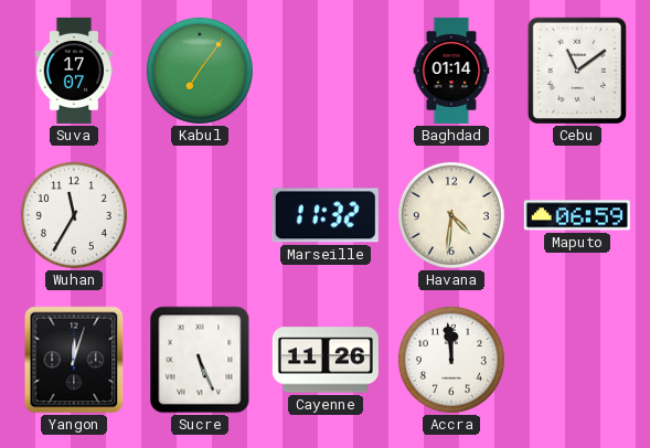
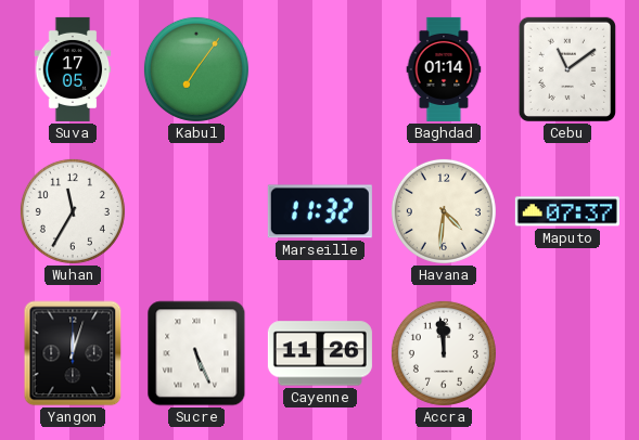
Suva: 17:07 -> 17:05 (73, 69)
Maputo: 06:59 -> 07:37 (567, 211)
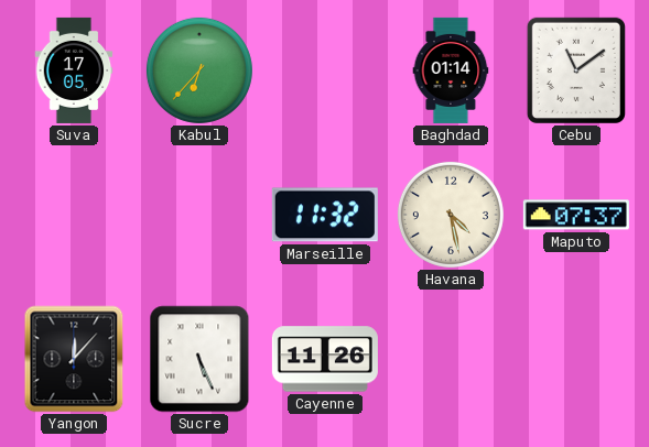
Kabul: 7:06 -> 6:37 (199, 70)
Wuhan: 11:35 -> none (73, 211)
Havana: 4:31 -> 4:28 (451, 215)
Yangon: 12:03 -> 12:07 (74, 359)
Accra: 11:59 -> none (444, 353)
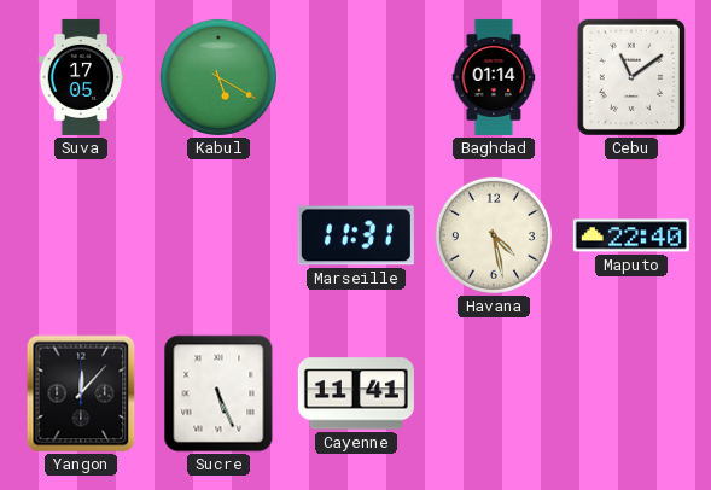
Kabul: 6:37 -> 5:20 (218, 77)
Marseille: 11:32 -> 11:31 (356, 235)
Maputo: 07:37 -> 22:40 (631, 235)
Cayenne: 11:26 -> 11:41 (356, 393)
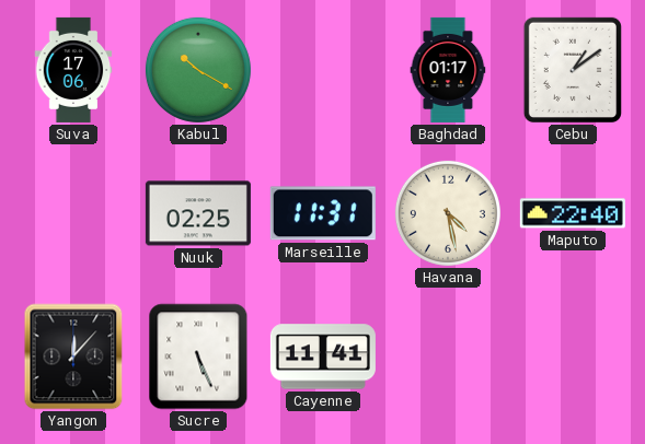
Suva: 17:05 -> 17:06 (73, 70)
Kabul: 5:20 -> 10:20 (198, 70)
Baghdad: 01:14 -> 01:17 (448, 70)
Cebu: 11:09 -> 1:09 (573, 70)
Nuuk: none -> 02:25 (198, 213)
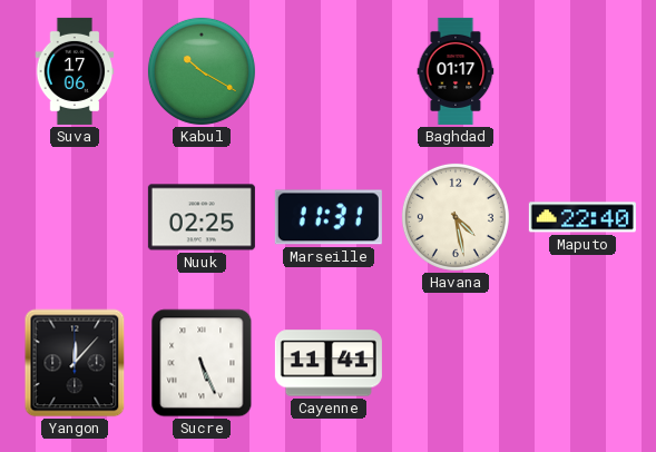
Cebu: 1:09 -> none (573, 70)
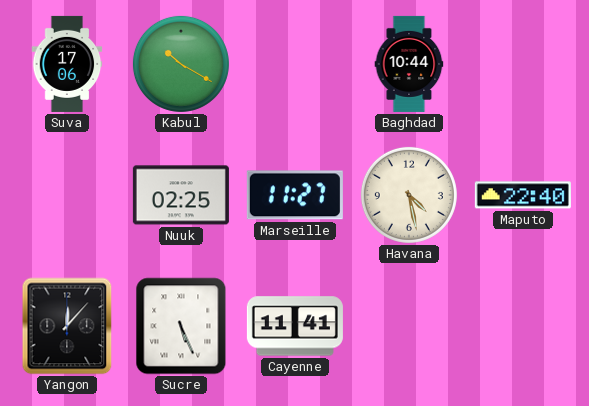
Baghdad: 01:17 -> 10:44 (409, 64)
Marseille: 11:31 -> 11:27 (295, 195)
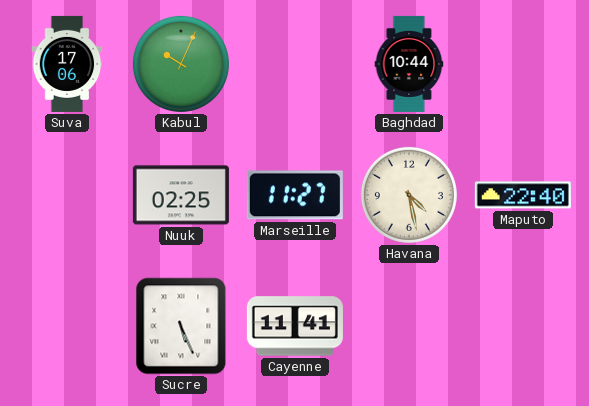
Kabul: 10:20 -> 10:04 (181, 64)
Yangon: 12:07 -> none (67, 326)
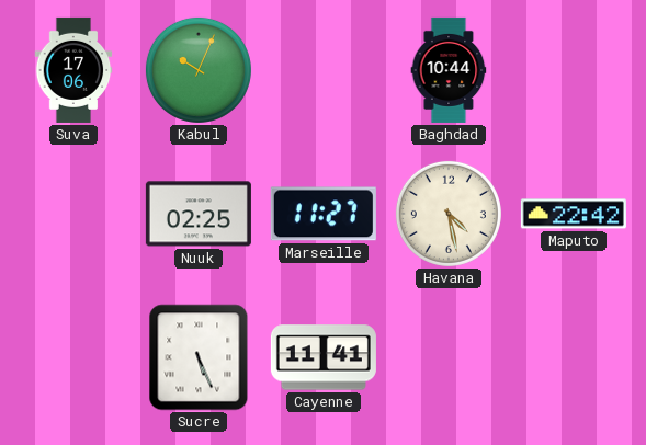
Maputo: 22:40 -> 22:42 (574, 214)
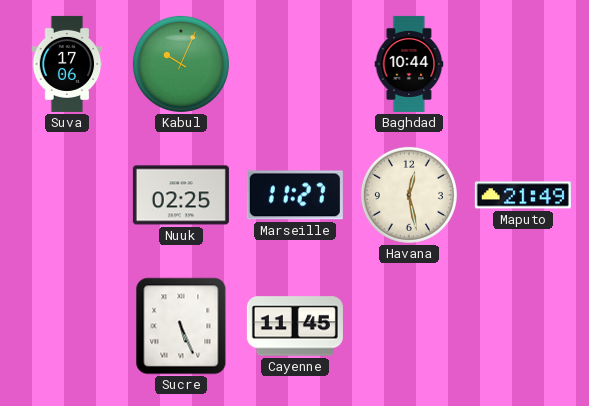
Havana: 4:28 -> 12:28 (409, 195)
Maputo: 22:42 -> 21:49 (523, 195)
Cayenne: 11:41 -> 11:45 (295, 326)
